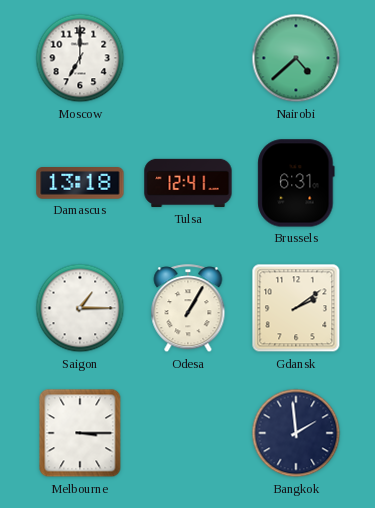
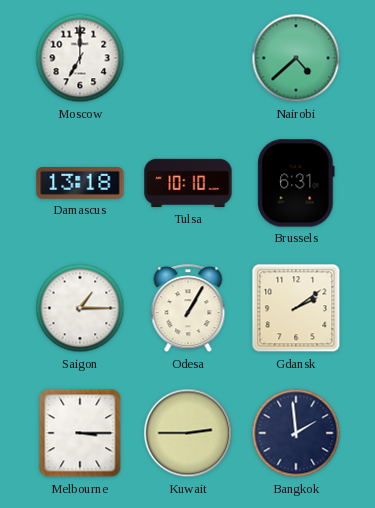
Tulsa: 12:41 -> 10:10 (188, 183)
Kuwait: none -> 2:45 (188, 433)
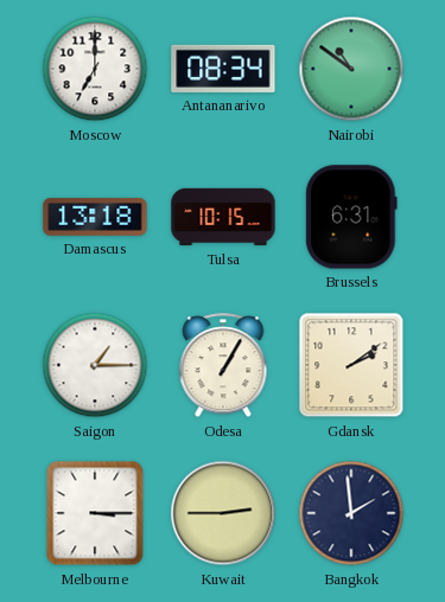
Antananarivo: none -> 08:34 (223, 69)
Nairobi: 4:38 -> 10:51 (351, 69)
Tulsa: 10:10 -> 10:15 (223, 217)
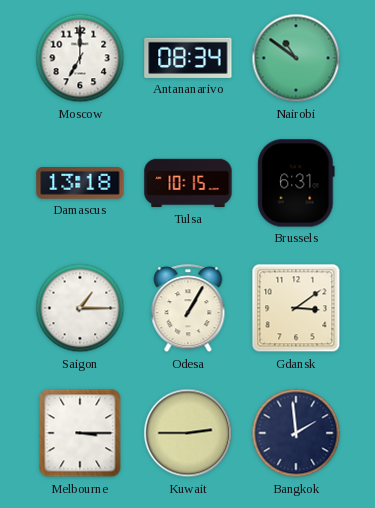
Gdansk: 2:09 -> 3:09 (296, 308)
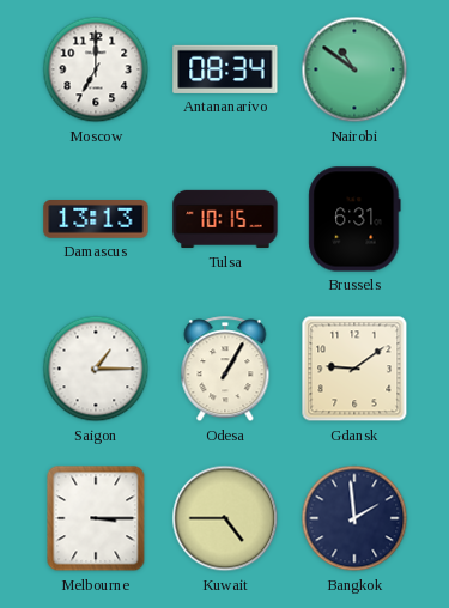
Damascus: 13:18 -> 13:13 (96, 220)
Gdansk: 3:09 -> 9:09 (354, 369)
Kuwait: 2:45 -> 4:45 (225, 518)
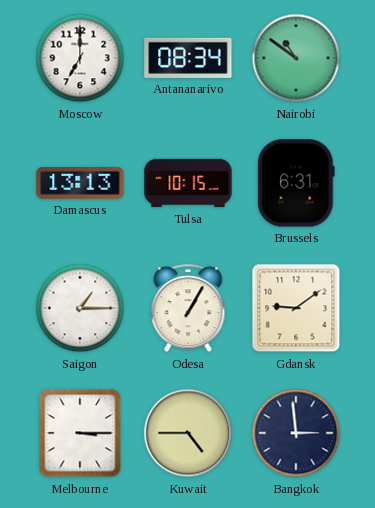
Bangkok: 1:59 -> 2:59 (296, 433)
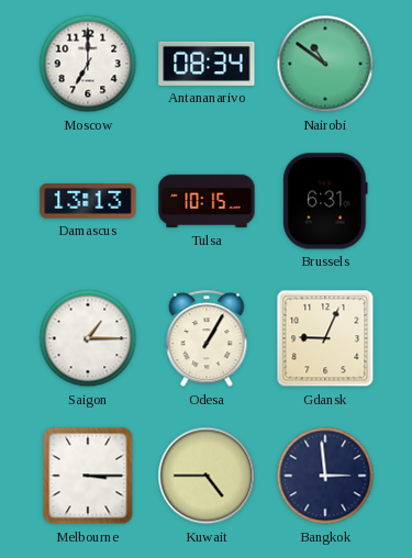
Gdansk: 9:09 -> 9:04 (325, 338)
